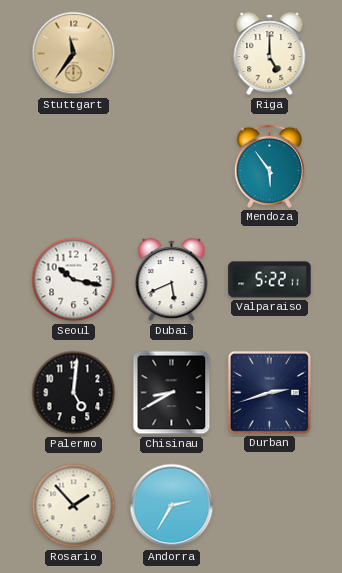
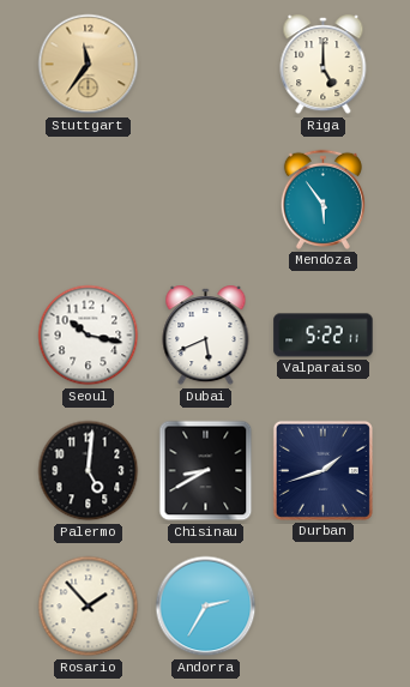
Durban: 2:42 -> 1:42 (322, 470)
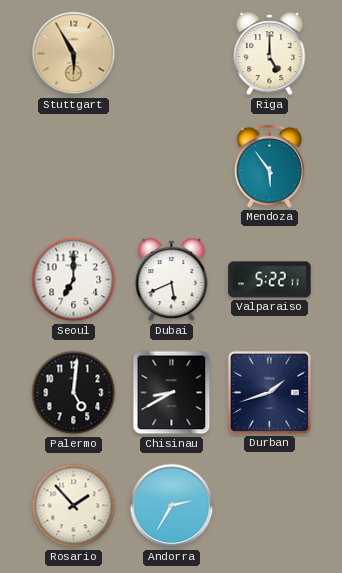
Stuttgart: 11:36 -> 5:55 (74, 54)
Seoul: 10:17 -> 7:00 (74, 280)
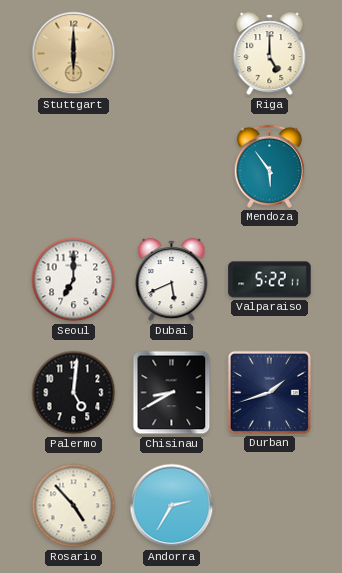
Stuttgart: 5:55 -> 6:00 (74, 54)
Rosario: 1:53 -> 4:53 (74, 506)
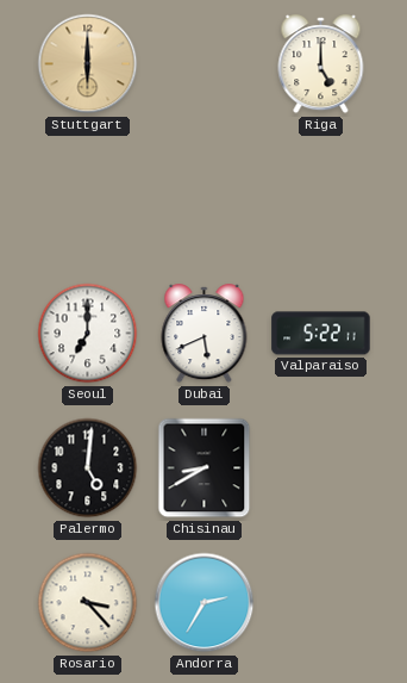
Mendoza: 5:54 -> none (269, 166)
Durban: 1:42 -> none (269, 392)
Rosario: 4:53 -> 3:23 (88, 603)
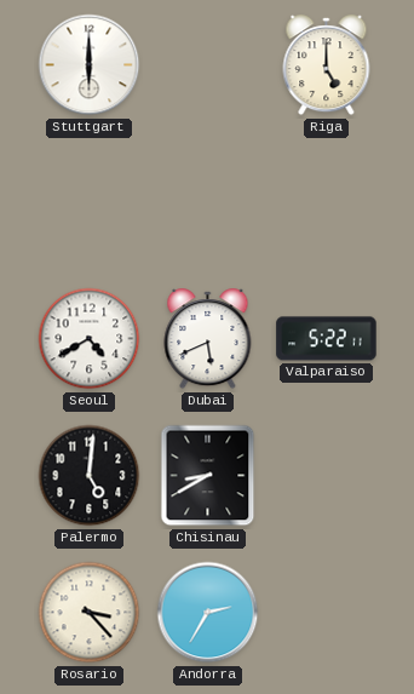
Stuttgart dial: champagne -> white (90, 65)
Seoul: 7:00 -> 4:40 (90, 339)
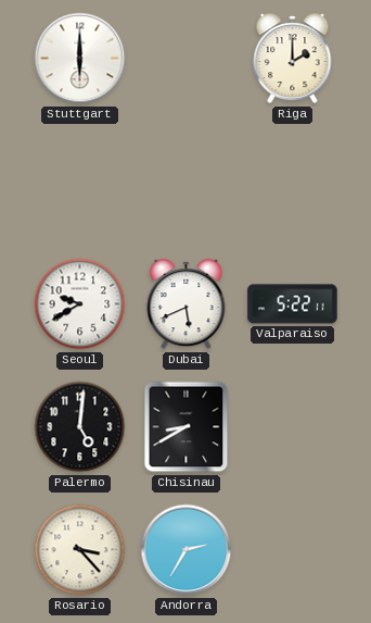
Riga: 5:00 -> 2:00 (293, 59)
Seoul: 4:40 -> 9:40 (80, 304)
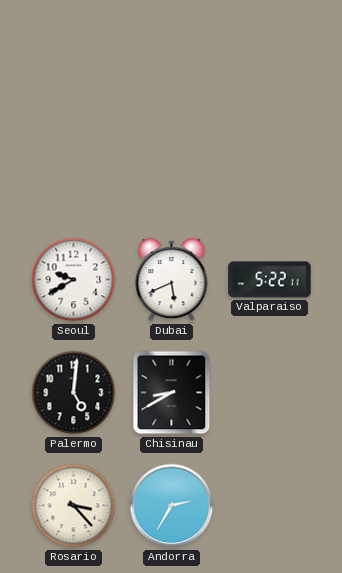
Stuttgart: 6:00 -> none (80, 59)
Riga: 2:00 -> none (293, 59)
